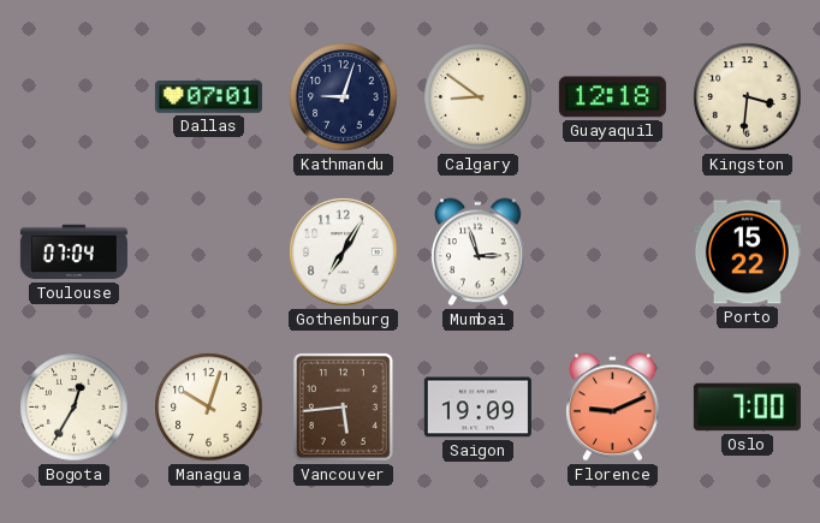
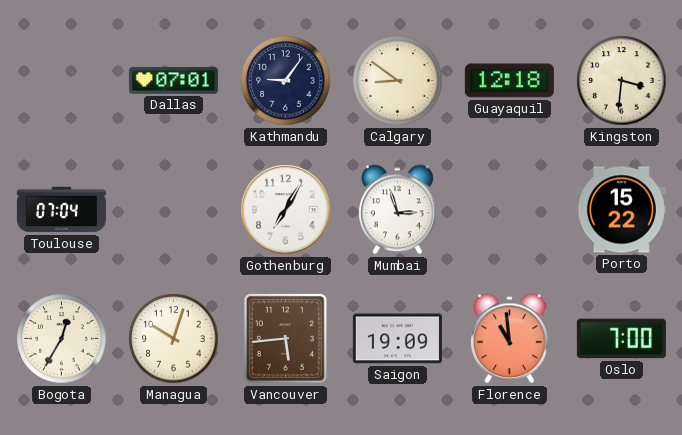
Kathmandu: 9:03 -> 9:06 (286, 81)
Florence: 9:11 -> 10:59 (510, 339)
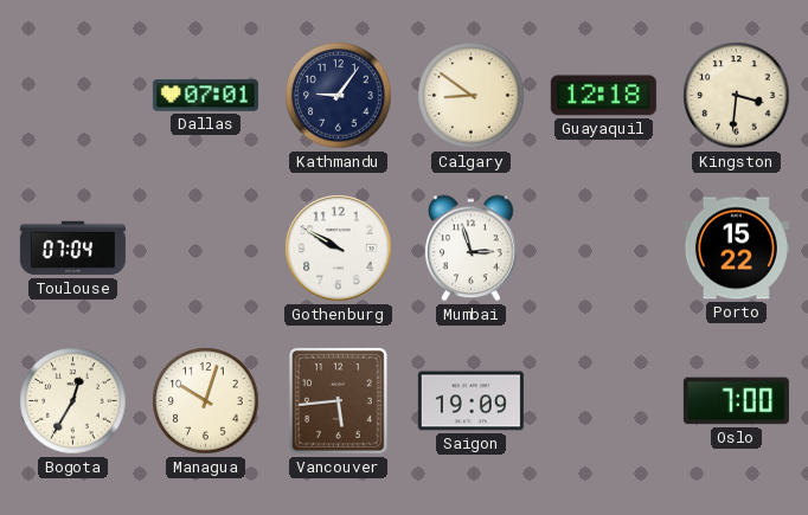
Gothenburg: 7:05 -> 9:50 (339, 249)
Florence: 10:59 -> none (510, 339)
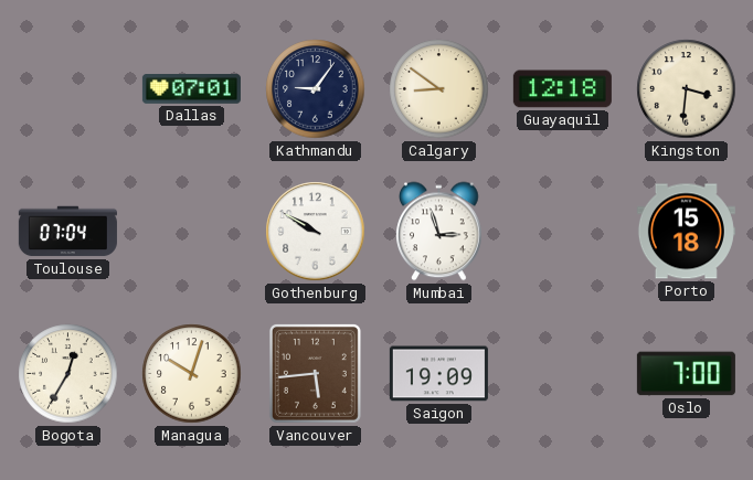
Porto: 15:22 -> 15:18 (686, 232)
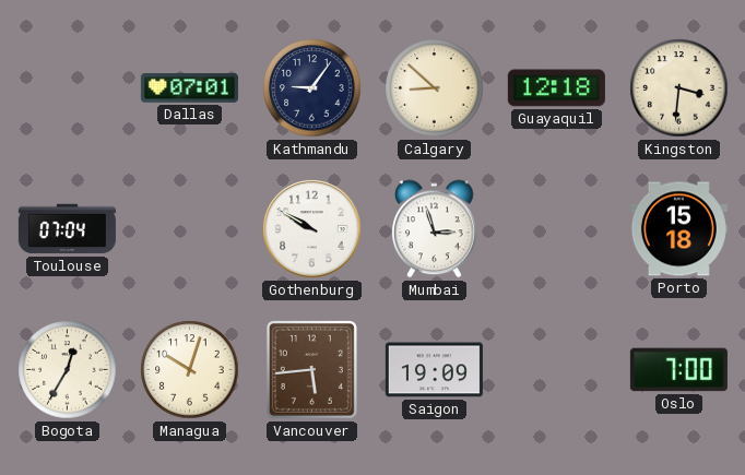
Calgary: 8:51 -> 8:52 (435, 88)
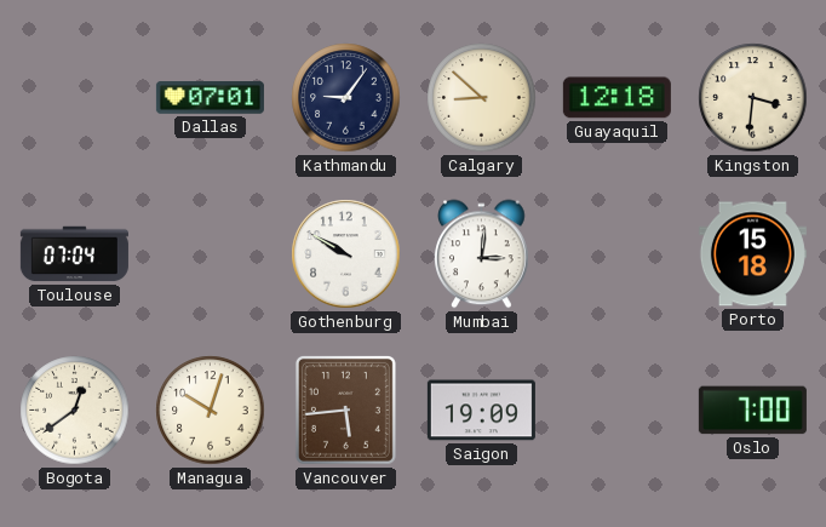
Mumbai: 2:57 -> 3:01 (482, 254)
Bogota: 12:35 -> 12:39 (75, 411)
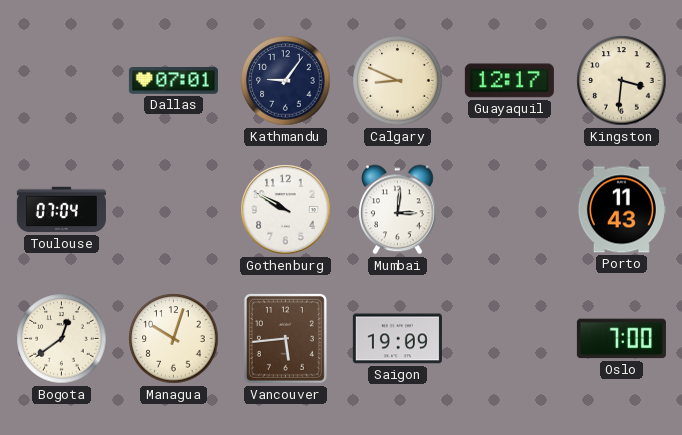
Calgary: 8:52 -> 8:49 (398, 81)
Guayaquil: 12:18 -> 12:17 (509, 81)
Porto: 15:18 -> 11:43 (621, 210)
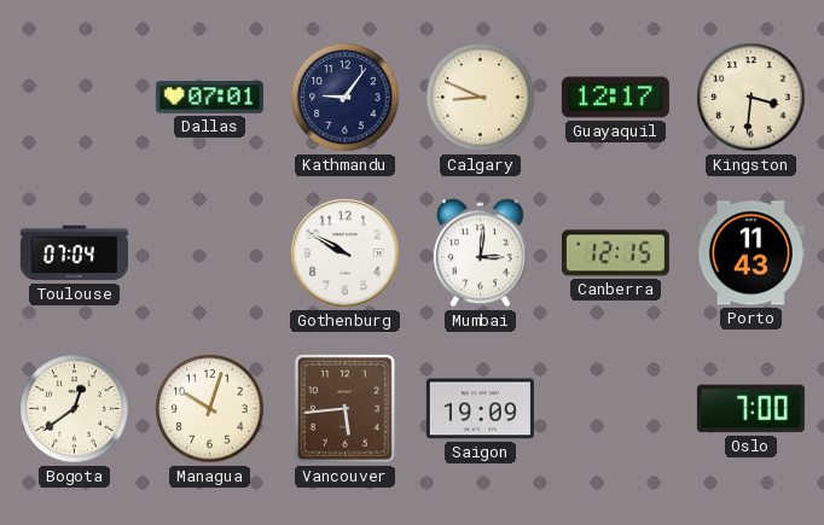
Canberra: none -> 12:15 (615, 253)
